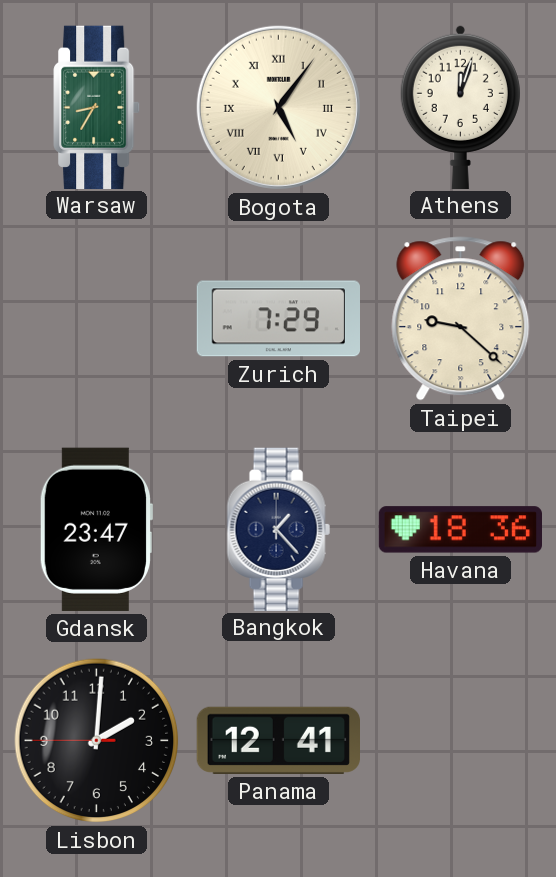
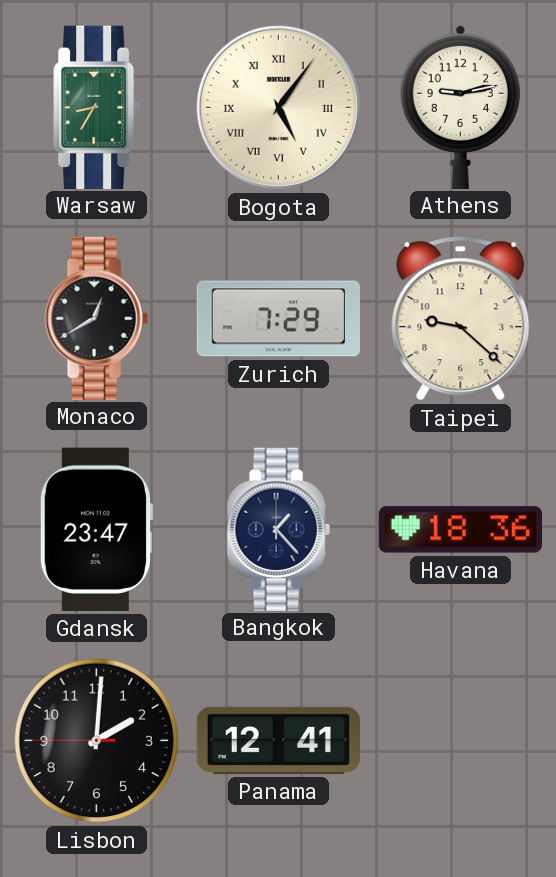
Athens: 12:03 -> 9:13 (460, 106)
Monaco: none -> 12:40 (96, 318)
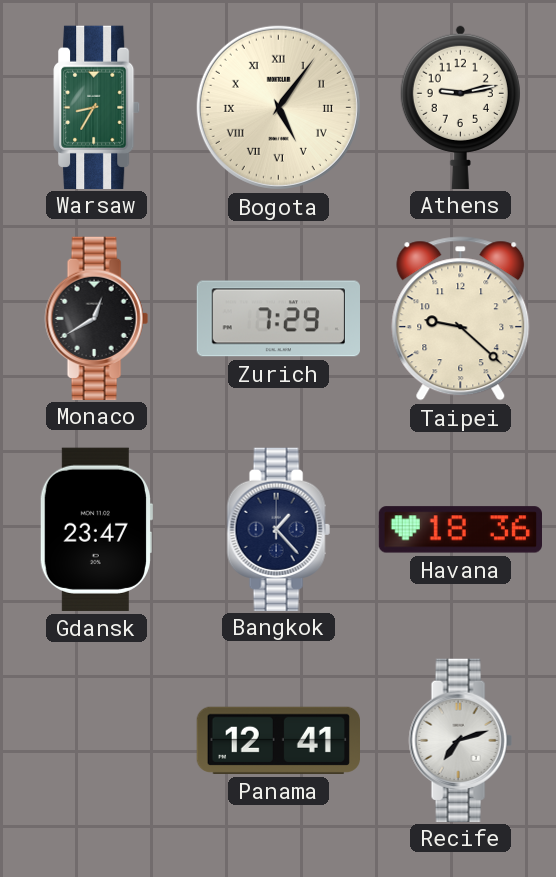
Lisbon: 2:00 -> none (97, 741)
Recife: none -> 7:12 (460, 740)
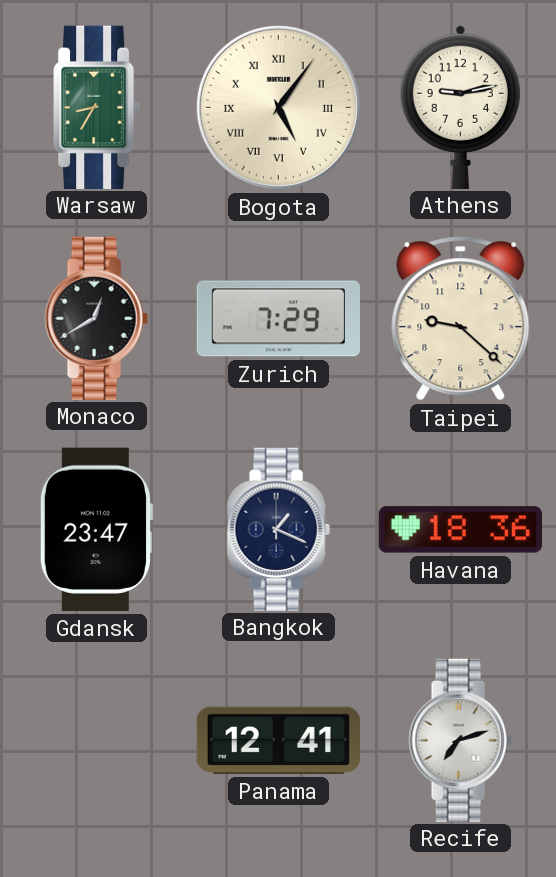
Bangkok: 1:23 -> 1:19 (278, 529)
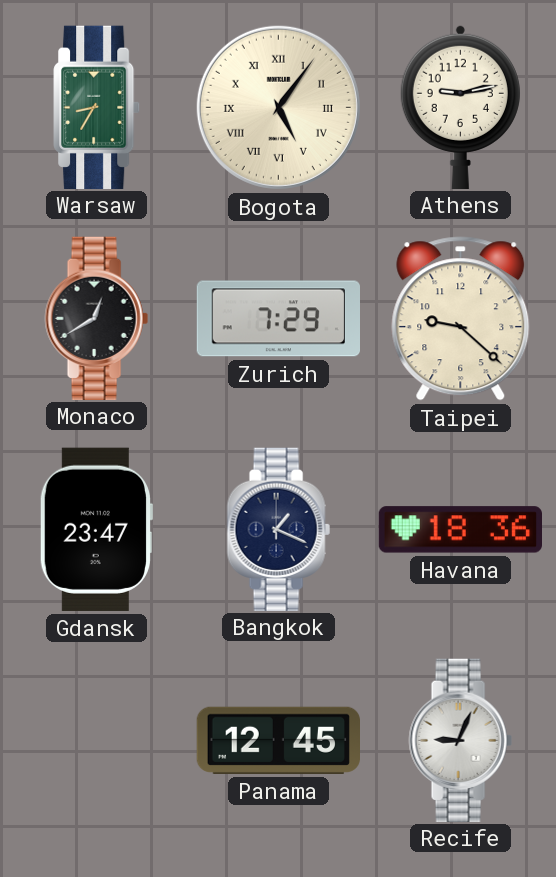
Panama: 12:41 -> 12:45 (278, 740)
Recife: 7:12 -> 9:04 (460, 740)
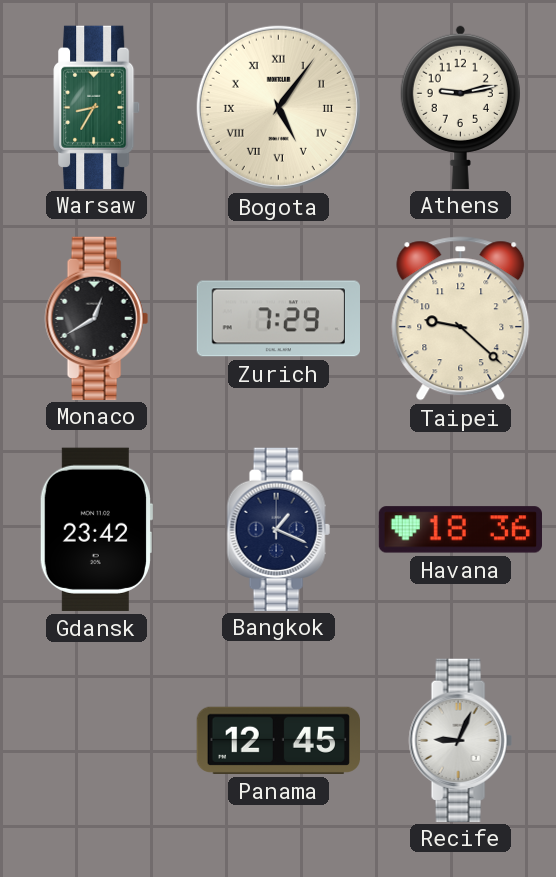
Gdansk: 23:47 -> 23:42 (96, 529)
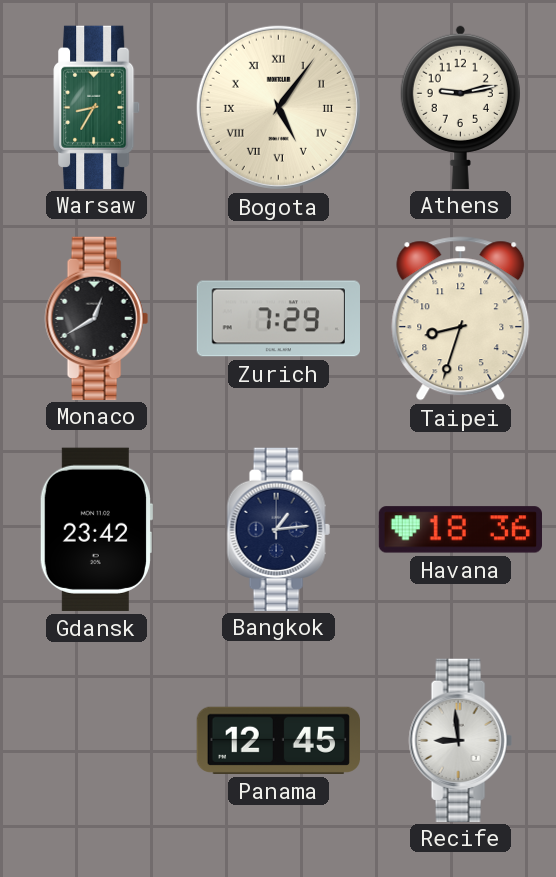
Taipei: 9:22 -> 8:33 (461, 319)
Bangkok: 1:19 -> 1:14 (278, 529)
Recife: 9:04 -> 8:59 (460, 740)
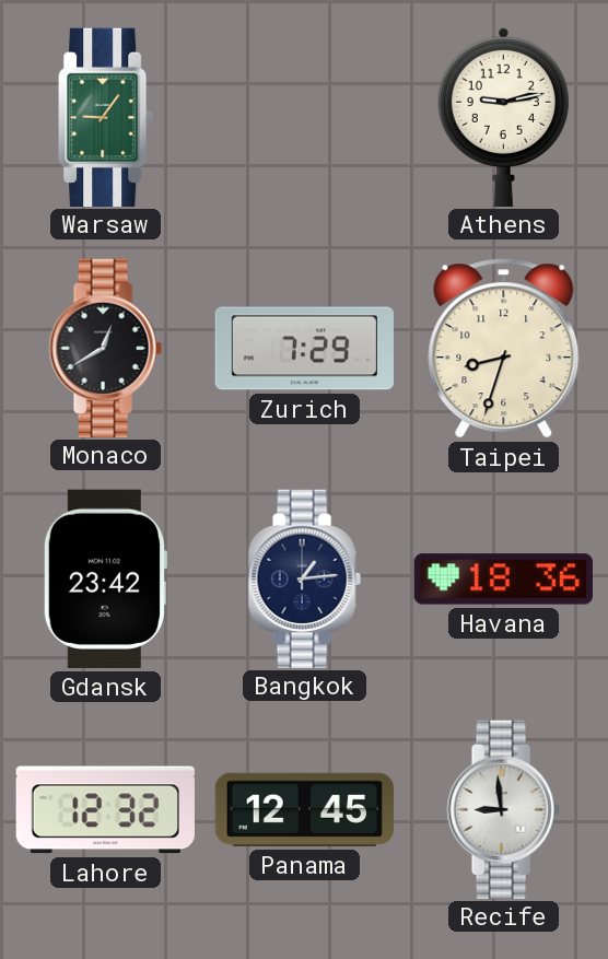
Warsaw: 8:35 -> 9:06 (106, 117)
Bogota: 5:06 -> none (278, 107)
Lahore: none -> 12:32 (105, 810)
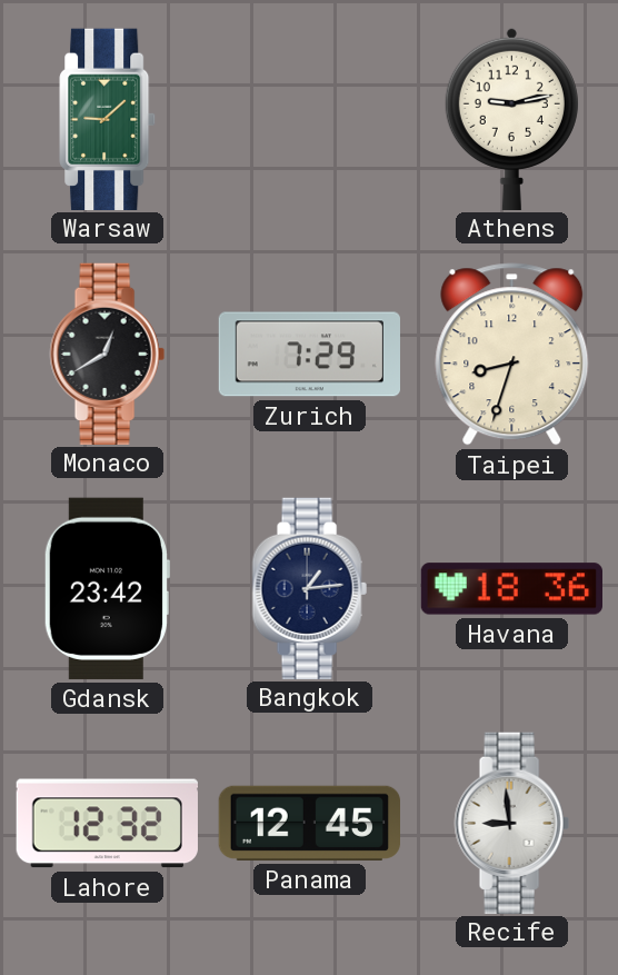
Warsaw: 9:06 -> 9:08 (108, 119)
